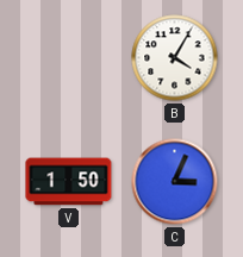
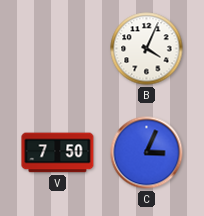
B: 4:05 -> 4:04 (147, 49)
V: 1:50 -> 7:50 (58, 153)
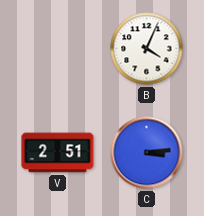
V: 7:50 -> 2:51 (58, 153)
C: 3:04 -> 3:14 (147, 153)
